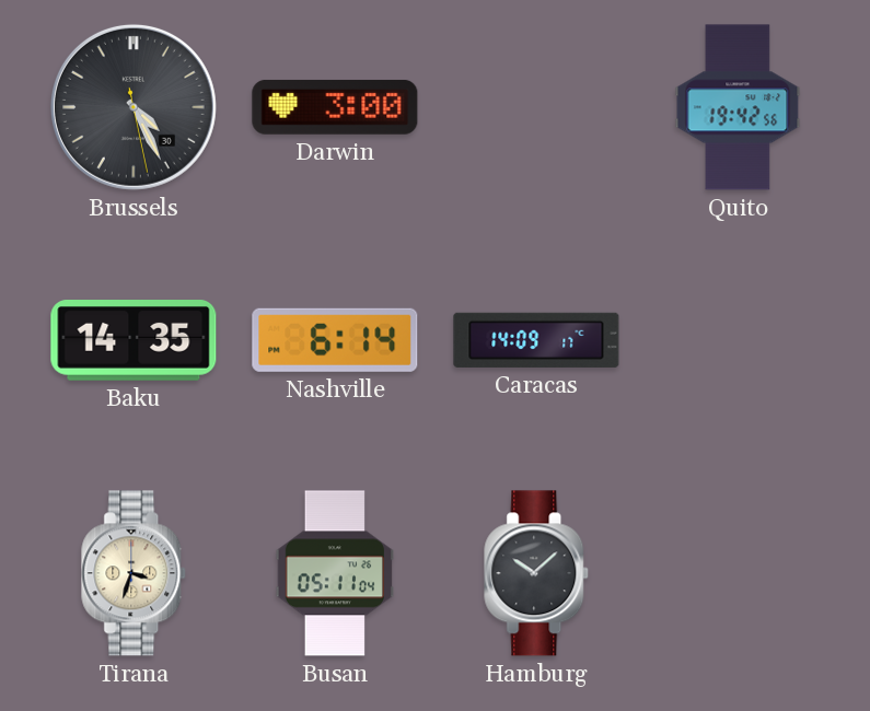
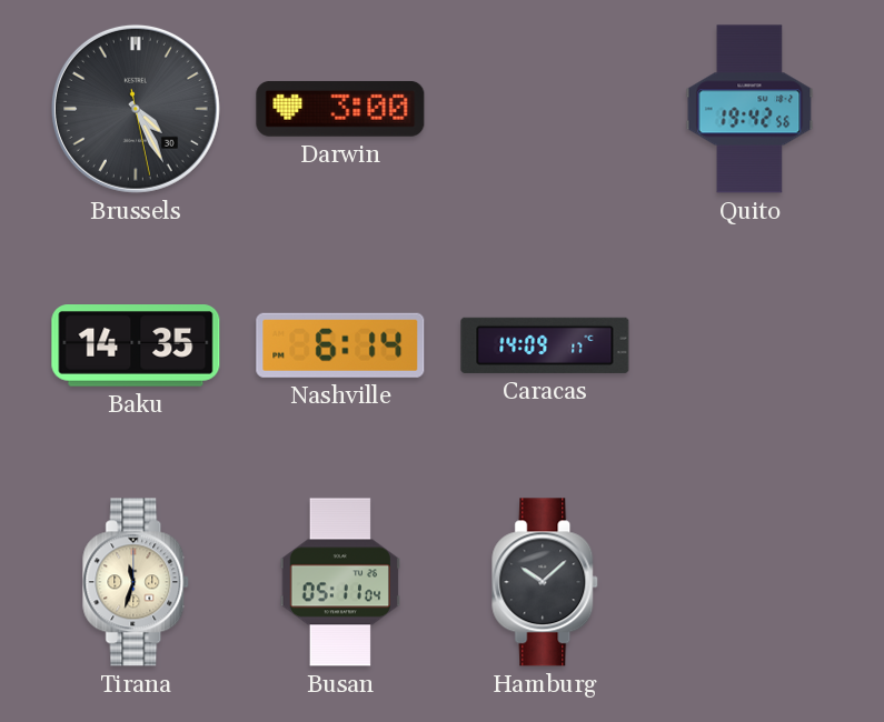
Tirana: 3:33 -> 11:33 (137, 582)
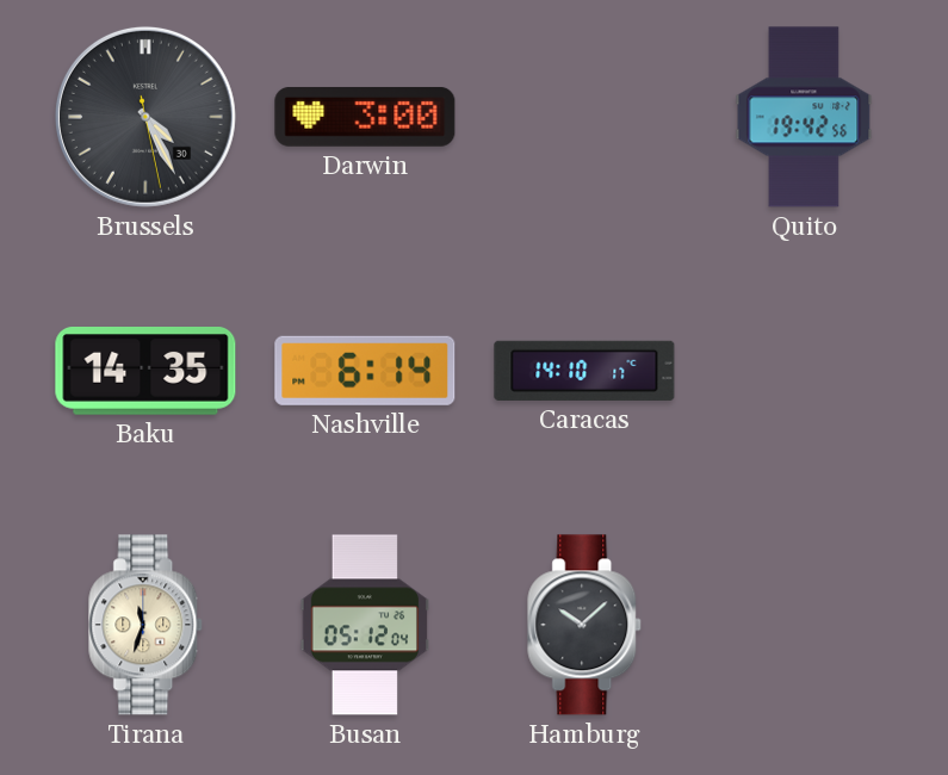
Caracas: 14:09 -> 14:10 (584, 371)
Busan: 05:11 -> 05:12 (364, 625)
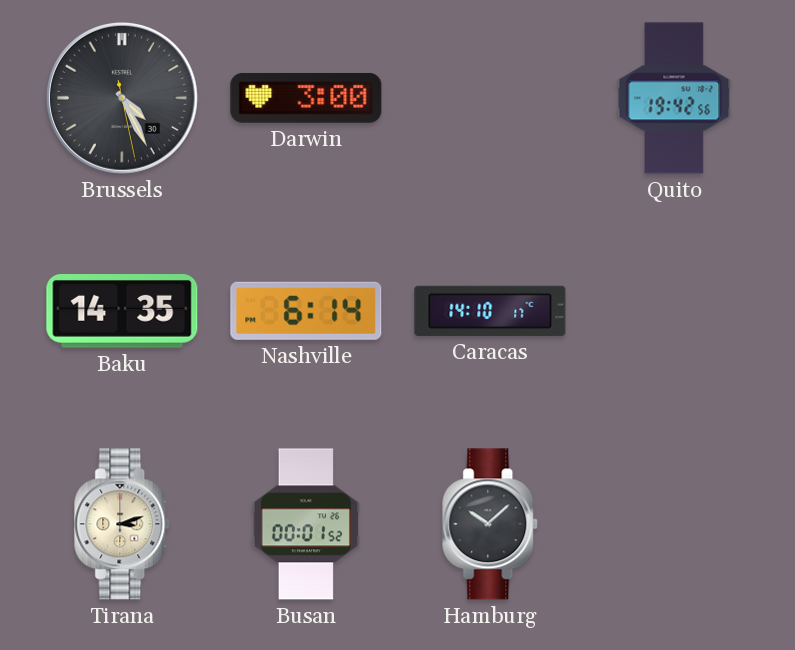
Tirana: 11:33 -> 3:12 (123, 524)
Busan: 05:12 -> 00:01 (305, 524)
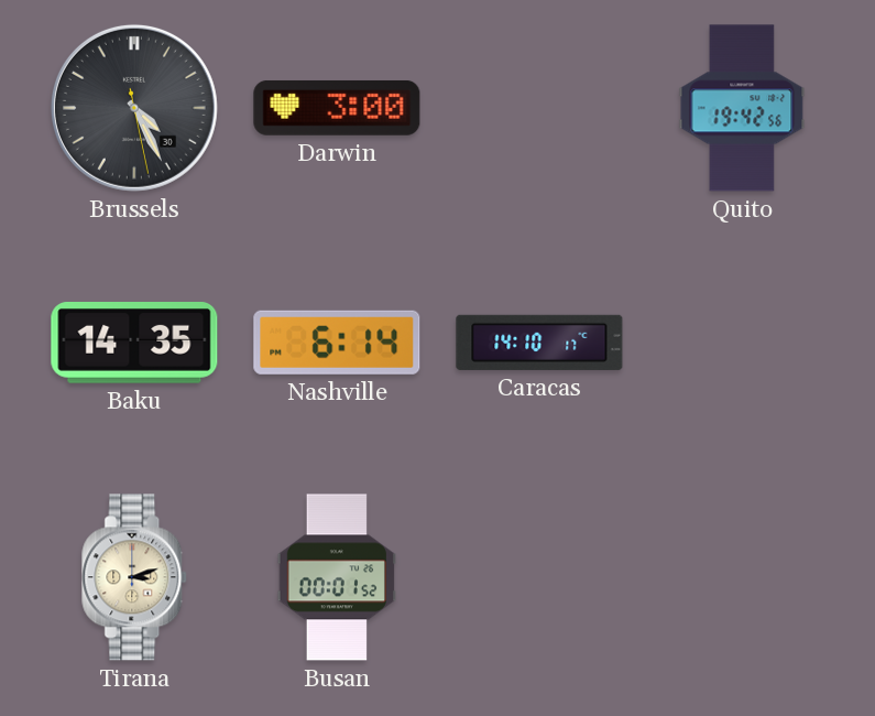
Hamburg: 10:08 -> none (491, 524)
